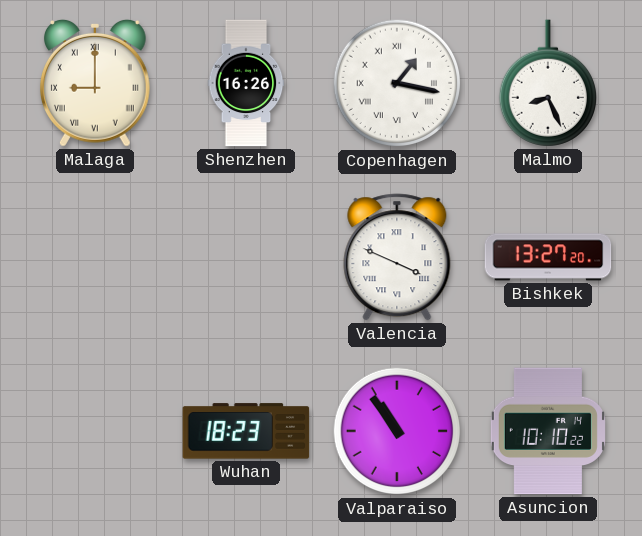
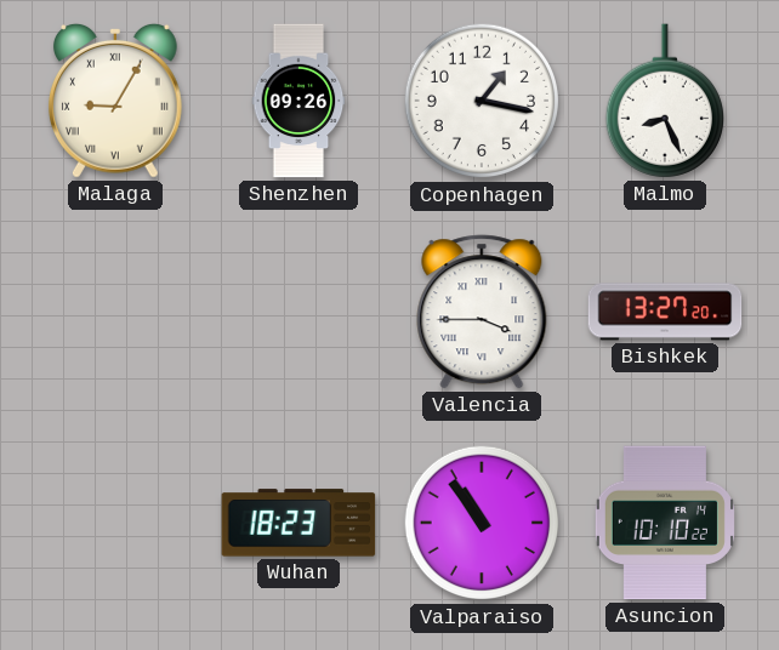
Malaga: 9:00 -> 9:05 (115, 101)
Shenzhen: 16:26 -> 09:26 (298, 101)
Copenhagen numerals: Roman -> Arabic (482, 101)
Valencia: 3:49 -> 3:45 (482, 312)
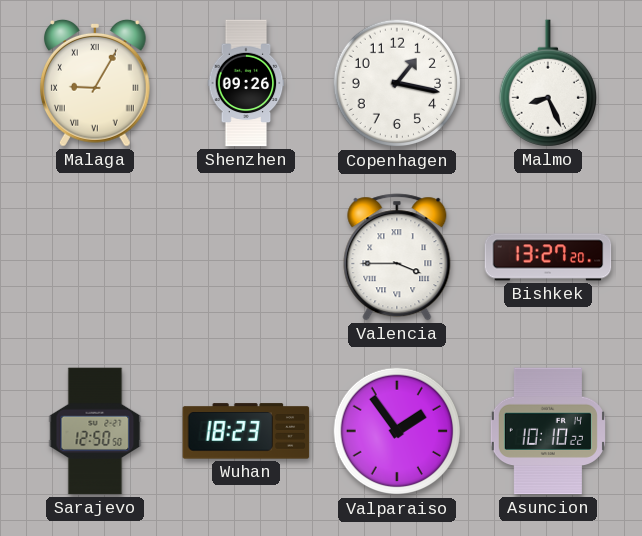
Sarajevo: none -> 12:50 (95, 431)
Valparaiso: 10:54 -> 1:54 (397, 431)
